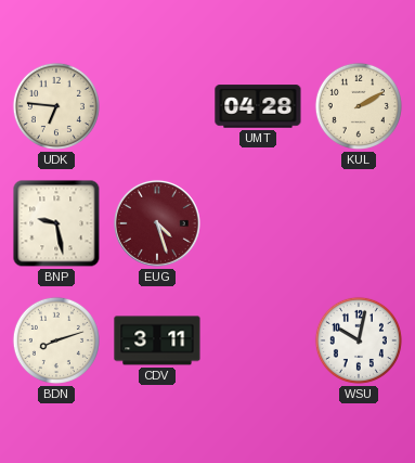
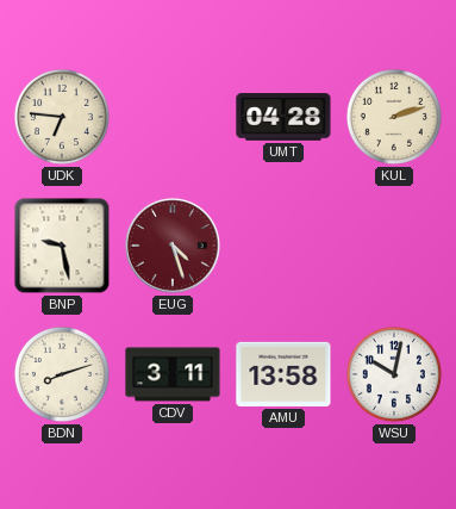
KUL: 2:10 -> 2:12 (394, 117)
AMU: none -> 13:58 (283, 374)
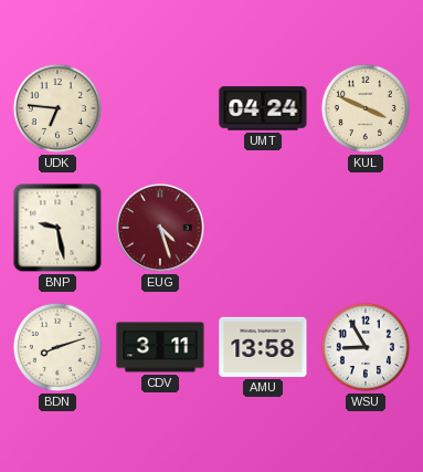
UMT: 04:28 -> 04:24 (263, 108)
KUL: 2:12 -> 3:49 (366, 108)
WSU: 10:02 -> 8:55 (366, 347)
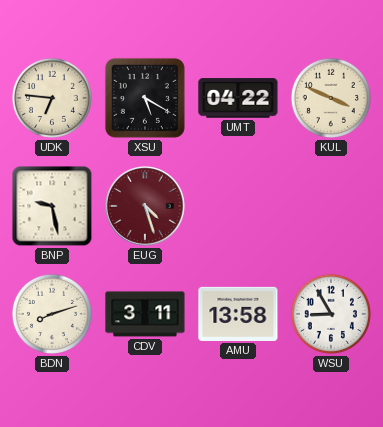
XSU: none -> 5:20 (145, 98)
UMT: 04:24 -> 04:22 (238, 98)
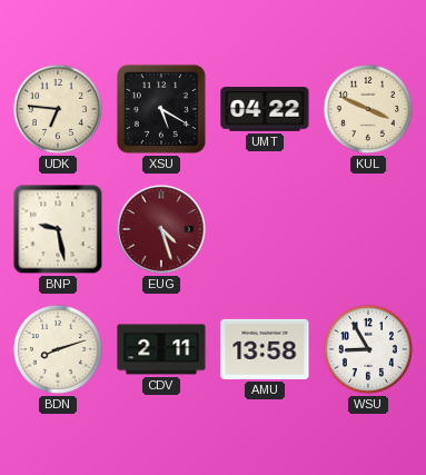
CDV: 3:11 -> 2:11 (161, 349)
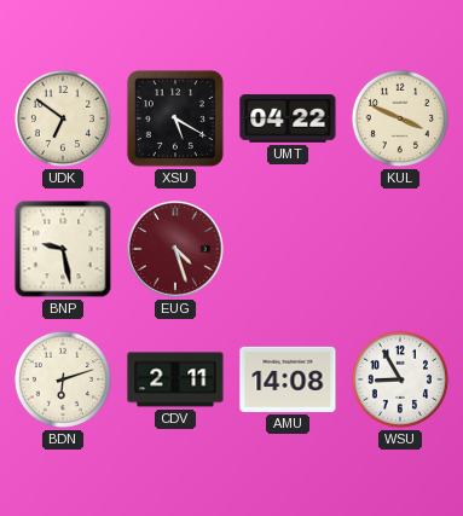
UDK: 6:46 -> 6:51 (63, 118)
BDN: 8:12 -> 6:12 (63, 379)
AMU: 13:58 -> 14:08 (288, 379)
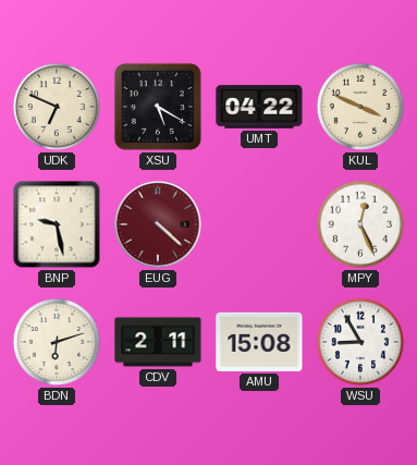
UDK: 6:51 -> 6:49 (57, 107)
EUG: 4:27 -> 4:22 (158, 224)
MPY: none -> 12:26 (360, 224)
AMU: 14:08 -> 15:08 (259, 342)
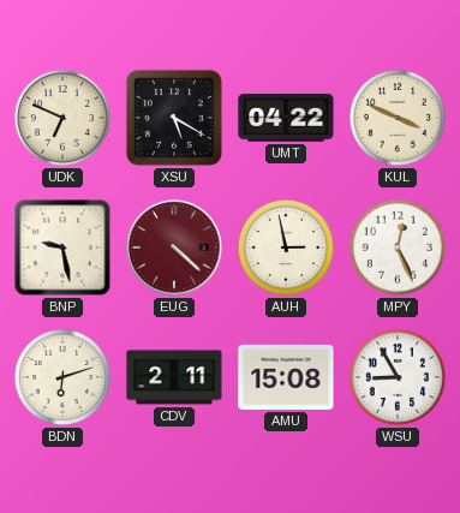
AUH: none -> 2:58 (286, 247)
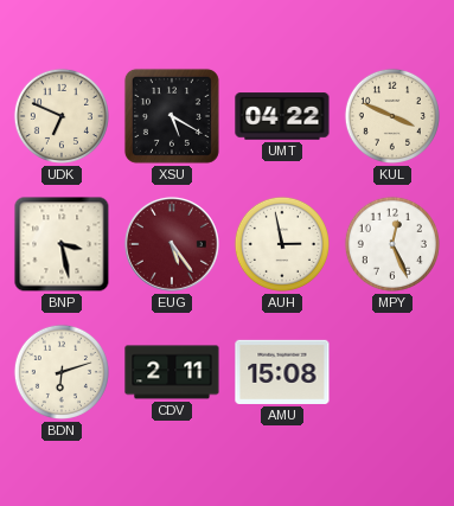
BNP: 9:28 -> 3:28 (62, 244)
EUG: 4:22 -> 5:24 (172, 244)
WSU: 8:55 -> none (398, 377)
